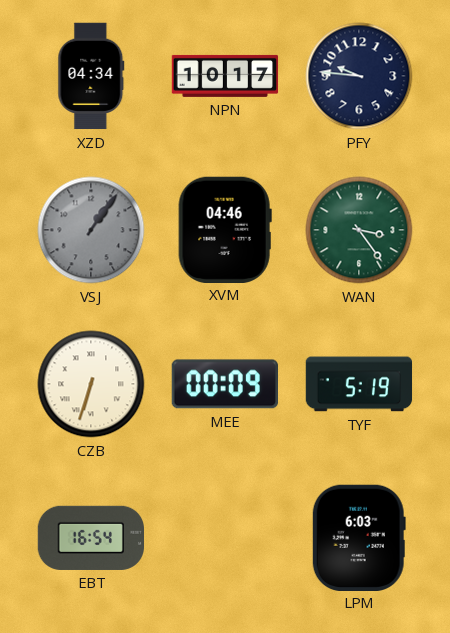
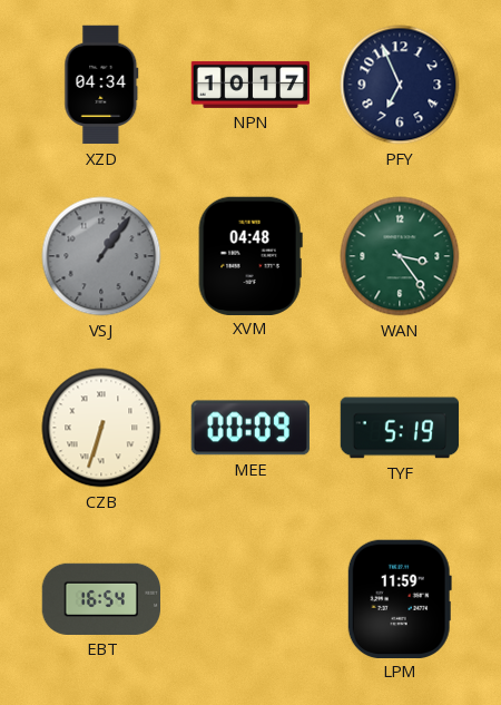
PFY: 9:46 -> 6:56 (400, 85)
XVM: 04:46 -> 04:48 (250, 255)
LPM: 6:03 -> 11:59 (400, 598)
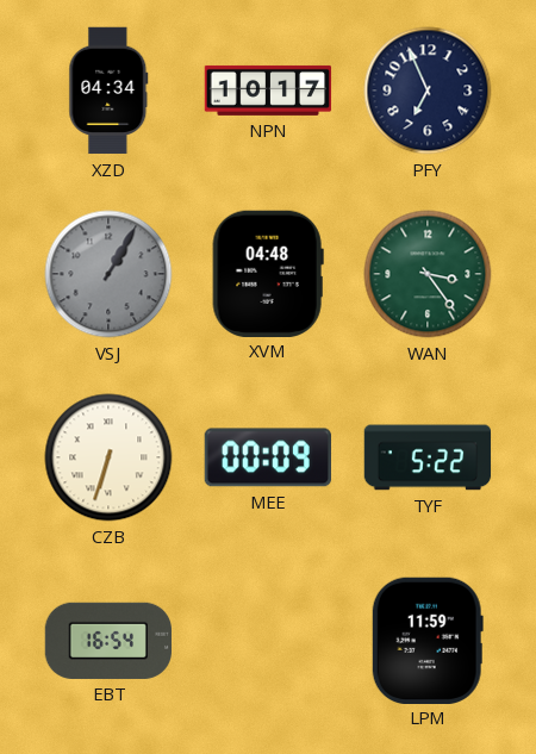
VSJ: 1:06 -> 1:05 (108, 274)
TYF: 5:19 -> 5:22 (428, 457)
